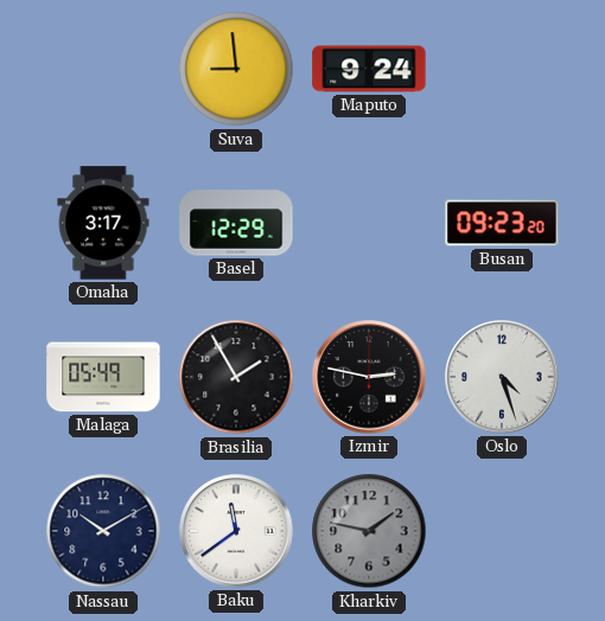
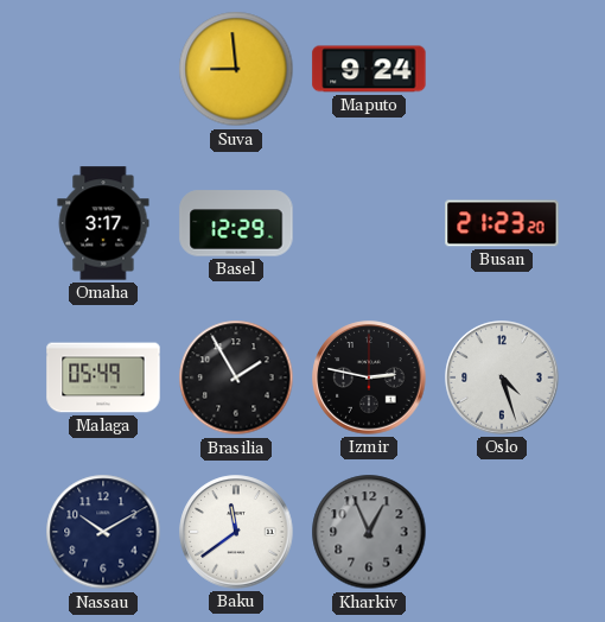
Busan: 09:23 -> 21:23 (502, 223)
Kharkiv: 1:47 -> 12:56 (369, 532)
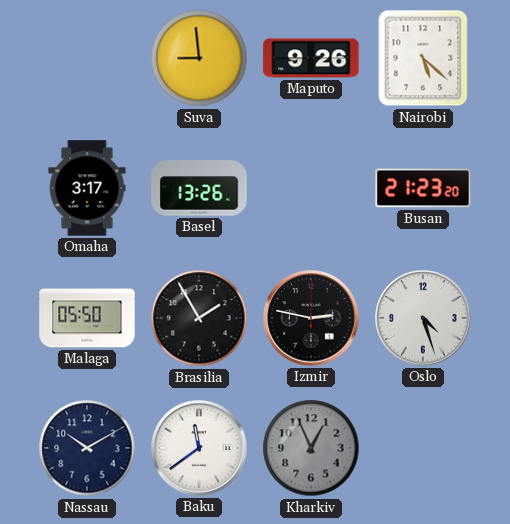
Maputo: 9:24 -> 9:26 (311, 58)
Nairobi: none -> 5:22 (423, 58)
Basel: 12:29 -> 13:26 (199, 188)
Malaga: 05:49 -> 05:50 (87, 318)
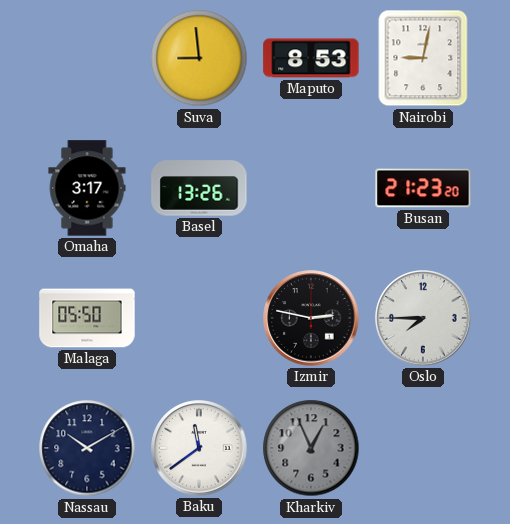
Maputo: 9:26 -> 8:53 (311, 58)
Nairobi: 5:22 -> 9:02 (423, 58)
Brasilia: 1:55 -> none (199, 318)
Oslo: 4:27 -> 7:45 (423, 318)
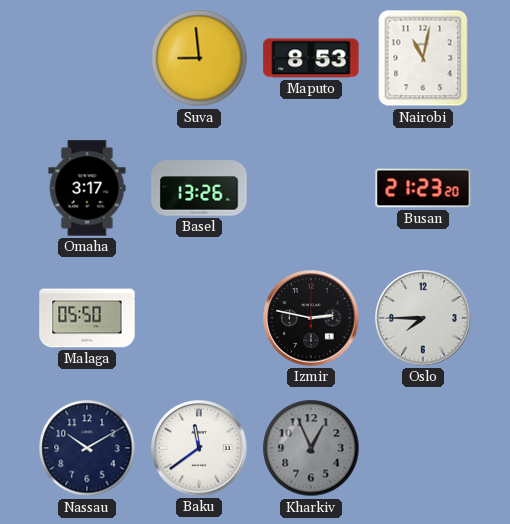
Nairobi: 9:02 -> 11:02 (423, 58)
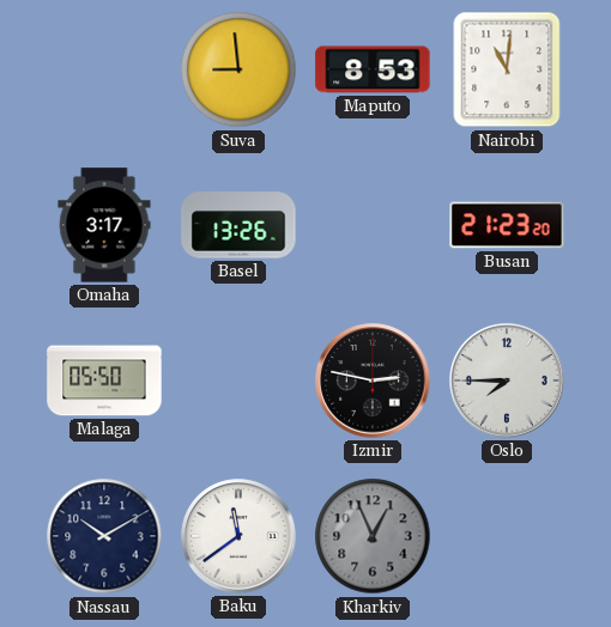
Nairobi: 11:02 -> 11:01 (507, 69)
